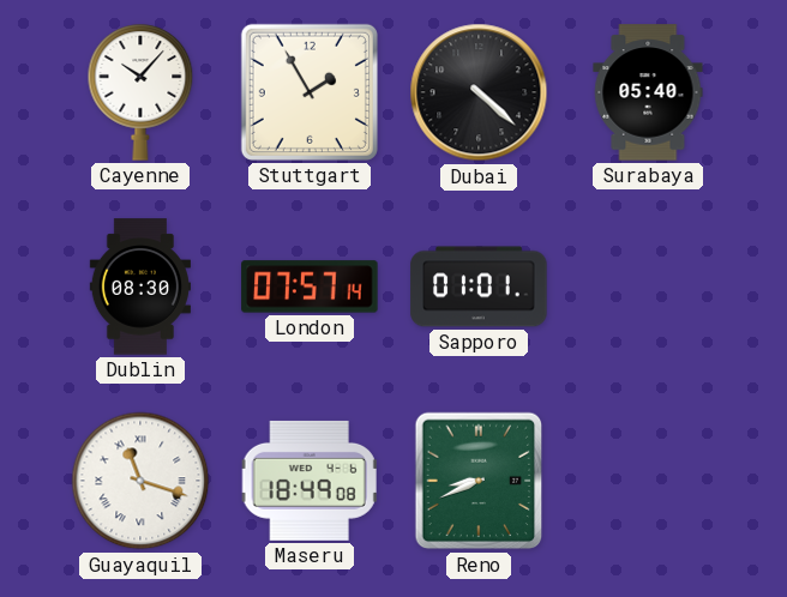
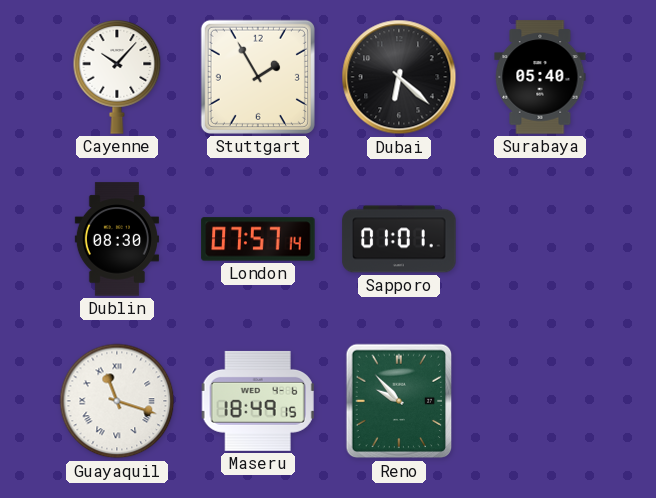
Dubai: 4:22 -> 6:22 (399, 77)
Maseru: 18:49:08 -> 18:49:15 (258, 401)
Reno: 8:41 -> 9:53 (399, 401)
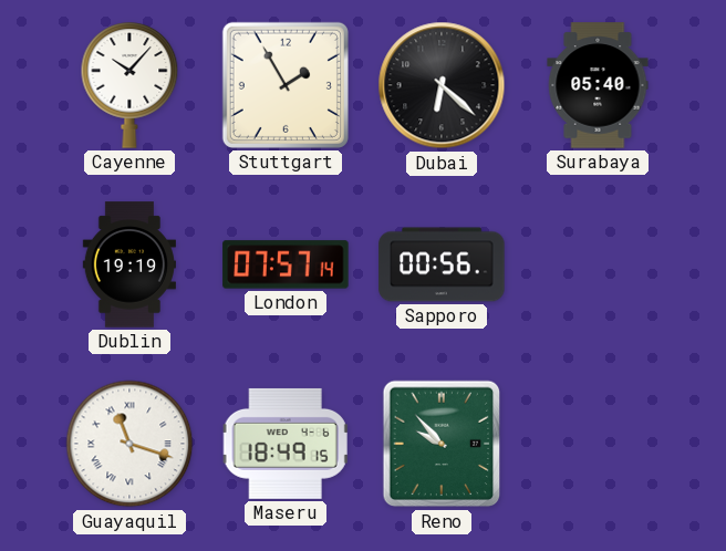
Dublin: 08:30 -> 19:19 (129, 264)
Sapporo: 01:01 -> 00:56 (442, 264)
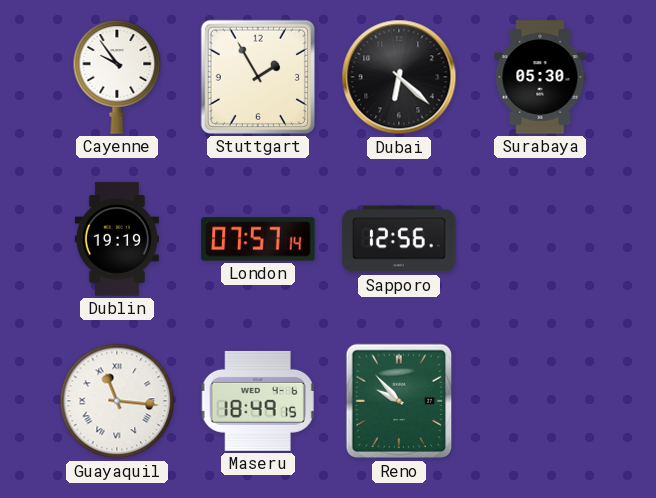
Cayenne: 10:07 -> 9:54 (117, 77)
Surabaya: 05:40 -> 05:30 (540, 77)
Sapporo: 00:56 -> 12:56 (399, 239)
Guayaquil: 11:18 -> 11:16 (117, 401)
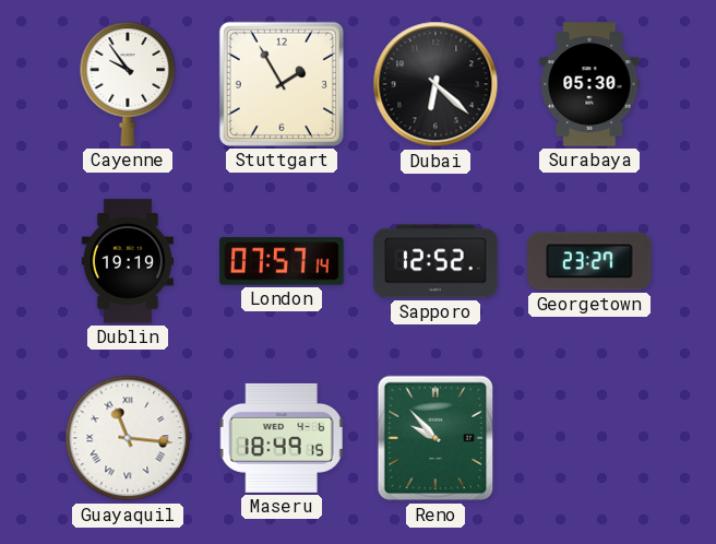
Sapporo: 12:56 -> 12:52 (435, 261)
Georgetown: none -> 23:27 (589, 261)
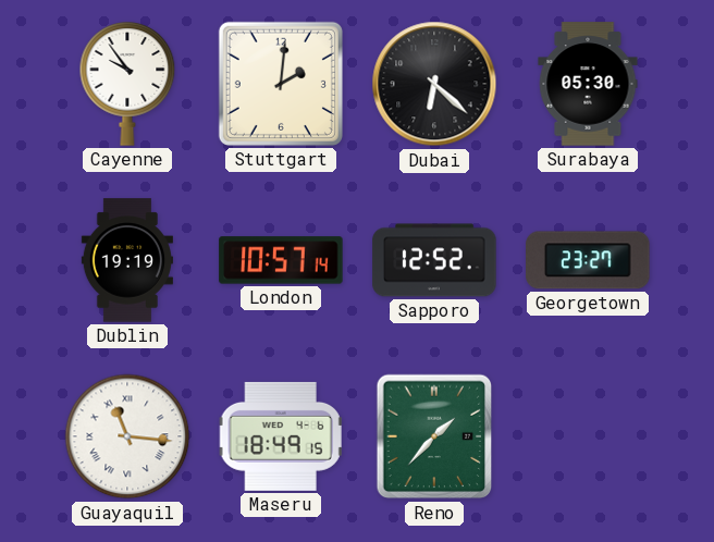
Stuttgart: 1:55 -> 2:01 (281, 84)
London: 07:57 -> 10:57 (281, 260)
Reno: 9:53 -> 1:37 (434, 436)
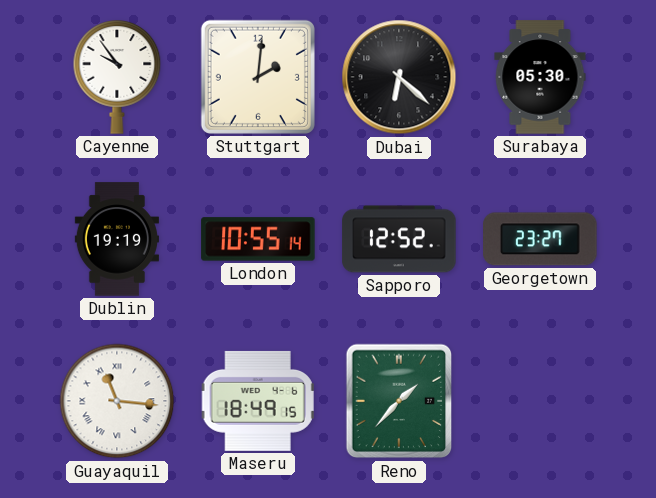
London: 10:57 -> 10:55 (258, 239)
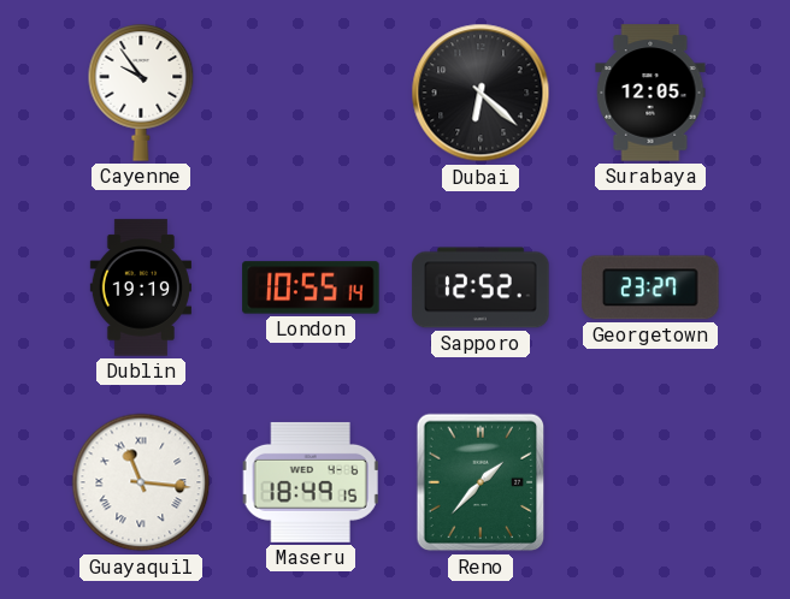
Stuttgart: 2:01 -> none (258, 77)
Surabaya: 05:30 -> 12:05 (650, 93)
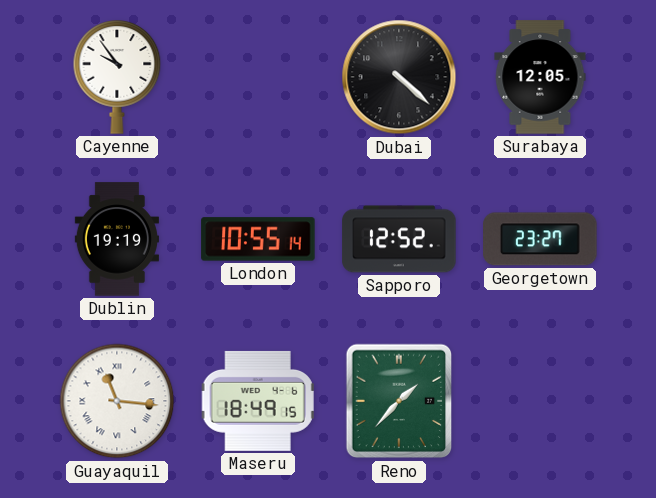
Dubai: 6:22 -> 4:22 (399, 77)
